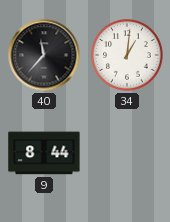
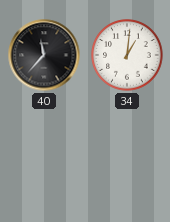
9: 8:44 -> none (44, 153)
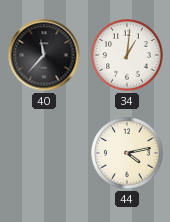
44: none -> 4:13 (127, 153)
